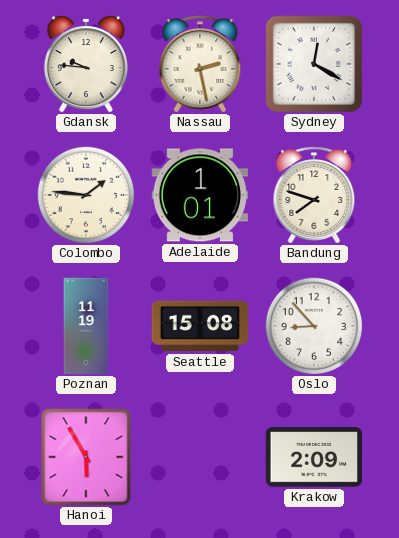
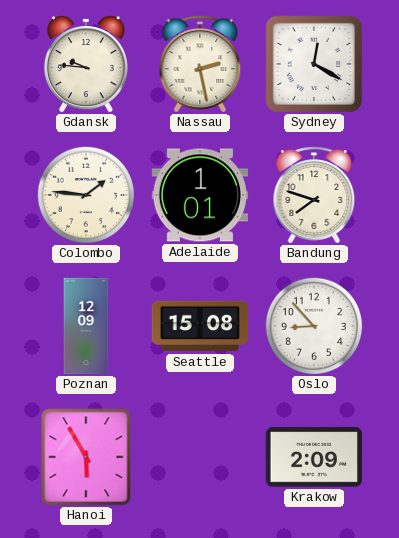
Poznan: 11:19 -> 12:09 (86, 326)
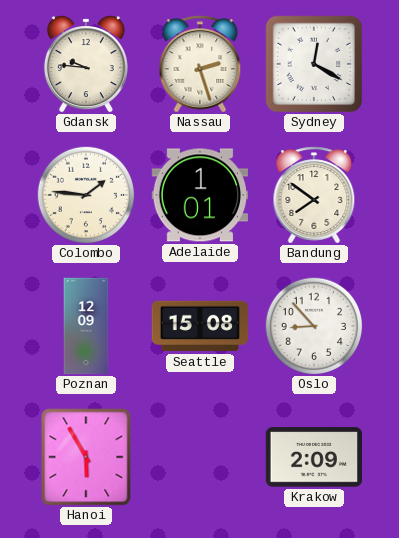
Nassau: 2:28 -> 2:27 (200, 64)
Bandung: 7:48 -> 7:51 (314, 195)
